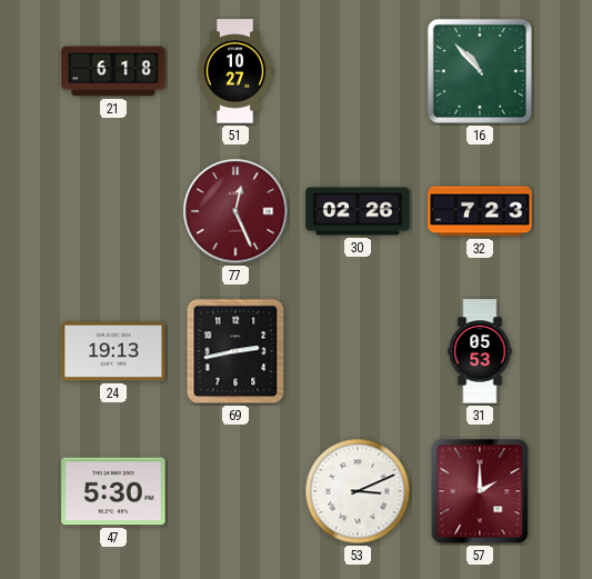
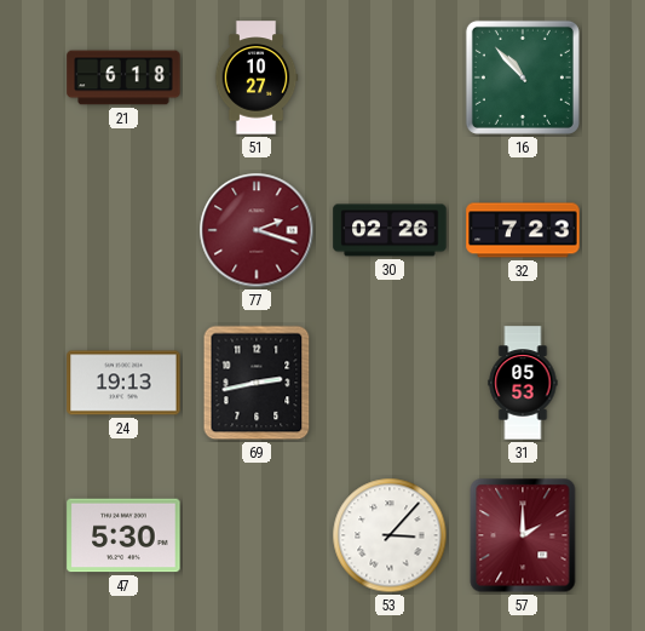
77: 12:26 -> 2:18 (257, 230)
53: 3:11 -> 3:07 (390, 535)
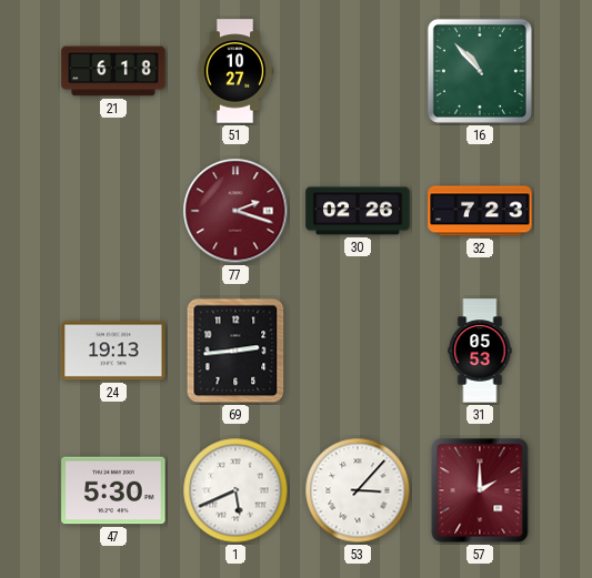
69: 2:43 -> 2:44 (235, 351)
1: none -> 5:41 (235, 490)
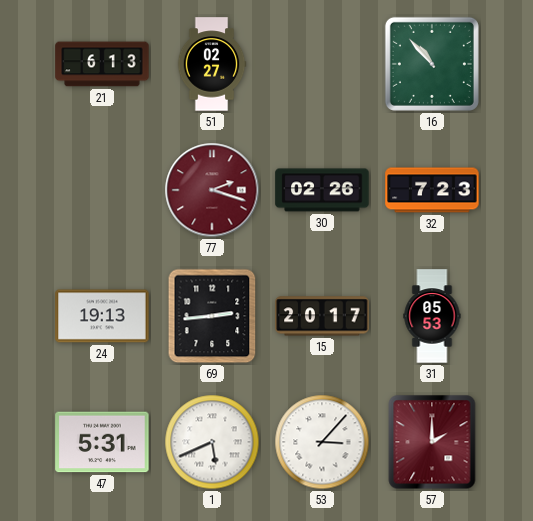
21: 6:18 -> 6:13 (102, 64)
51: 10:27 -> 02:27 (212, 64)
15: none -> 20:17 (322, 316)
47: 5:30 -> 5:31 (102, 442)
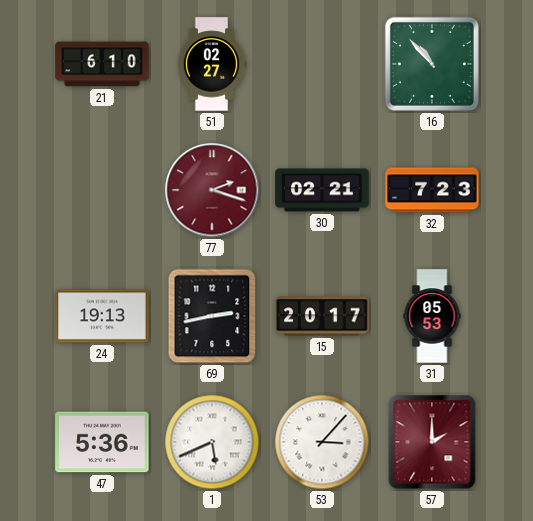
21: 6:13 -> 6:10 (102, 64)
30: 02:26 -> 02:21 (322, 190)
69: 2:44 -> 2:43 (212, 316)
47: 5:31 -> 5:36 (102, 442)
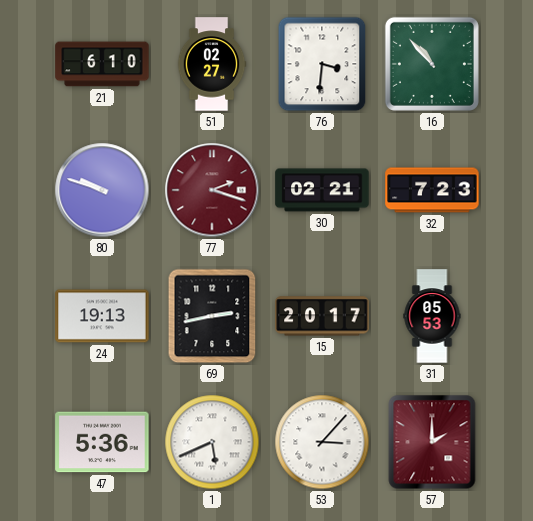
76: none -> 3:31 (322, 64)
80: none -> 9:48 (102, 190)
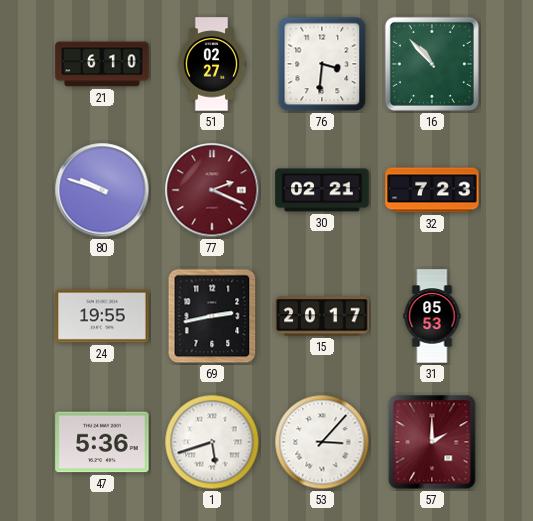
77: 2:18 -> 2:19 (212, 190)
24: 19:13 -> 19:55 (102, 316)
1: 5:41 -> 5:42 (212, 442)
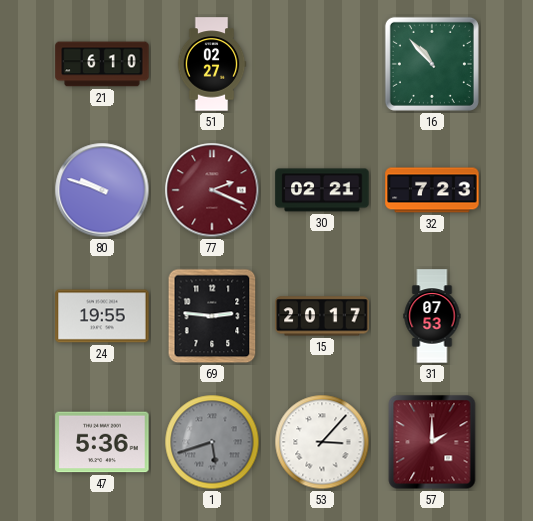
76: 3:31 -> none (322, 64)
69: 2:43 -> 2:46 (212, 316)
31: 05:53 -> 07:53 (432, 316)
1 dial: white -> grey (212, 442)
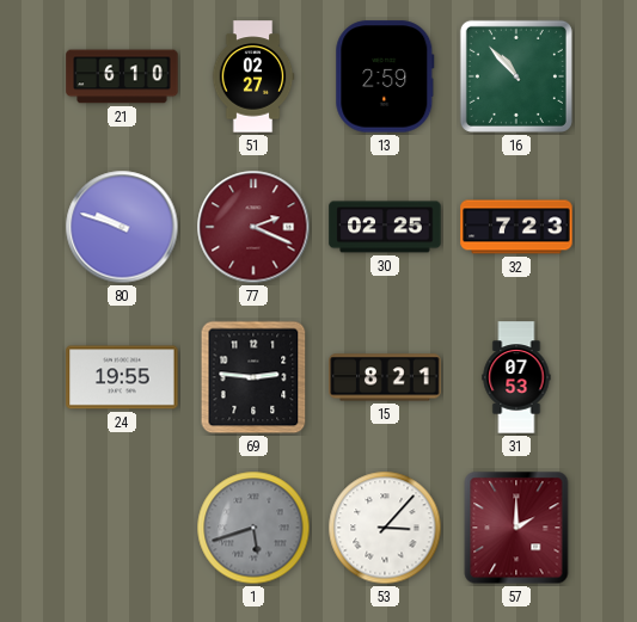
13: none -> 2:59 (385, 76)
30: 02:21 -> 02:25 (385, 227)
15: 20:17 -> 8:21 (385, 377)
47: 5:36 -> none (102, 442)
